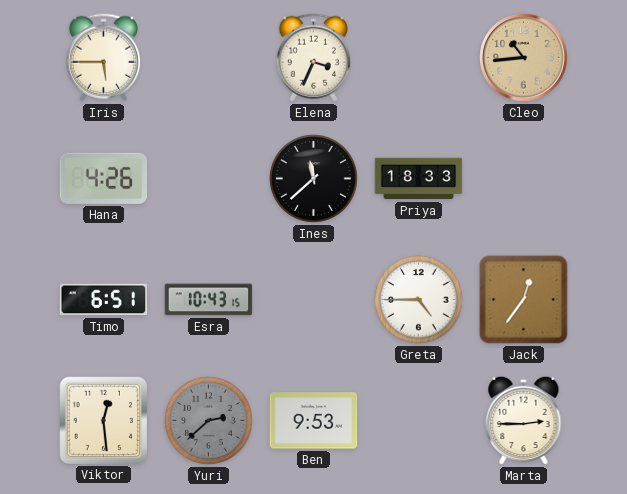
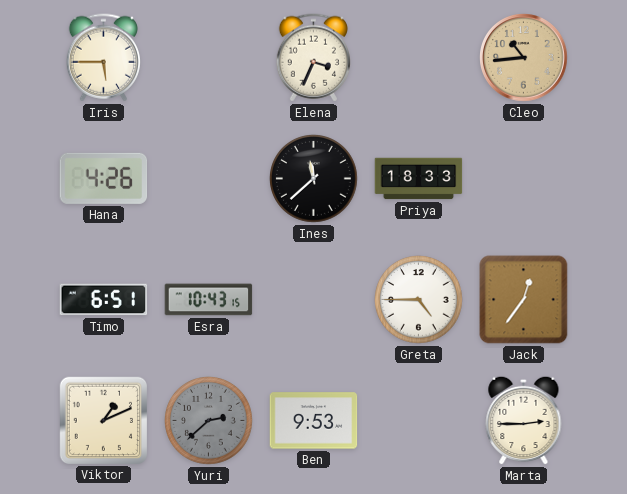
Viktor: 12:29 -> 1:11 (103, 420)
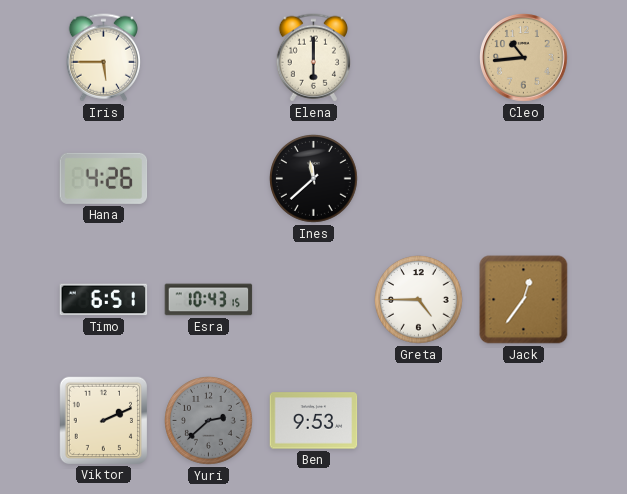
Elena: 3:34 -> 6:00 (313, 58)
Priya: 18:33 -> none (419, 179)
Viktor: 1:11 -> 2:11 (103, 420)
Marta: 2:45 -> none (524, 420)
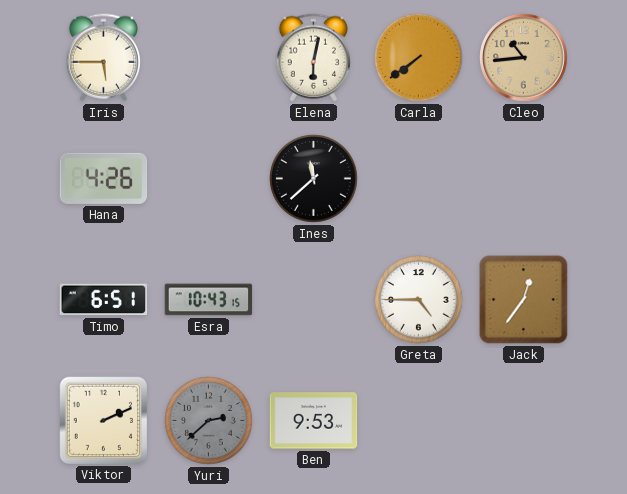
Elena: 6:00 -> 6:02 (313, 58)
Carla: none -> 7:39 (419, 58)
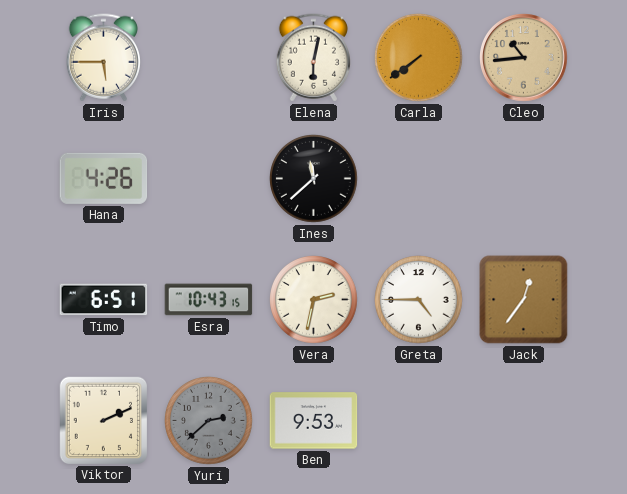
Vera: none -> 2:32 (314, 300)
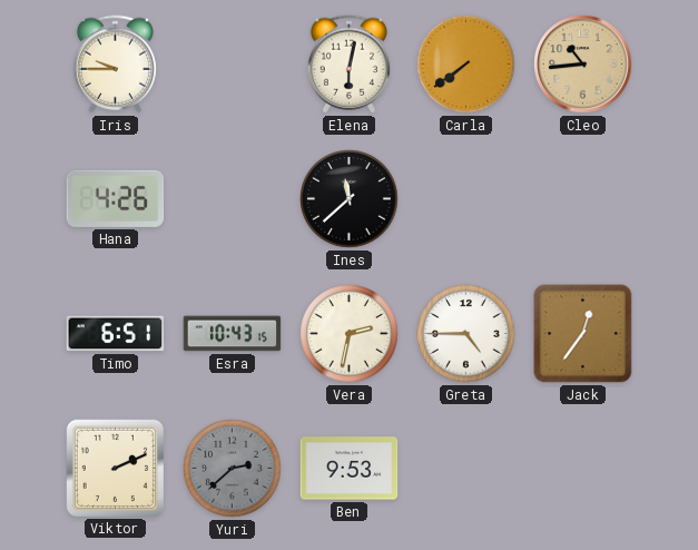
Iris: 5:45 -> 9:45 (115, 65)
